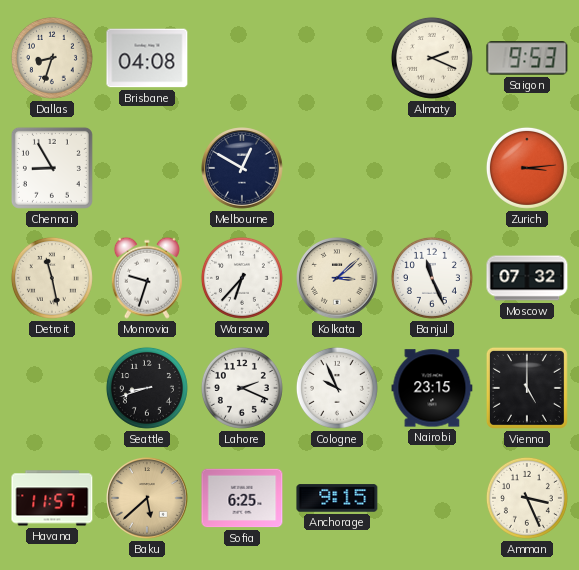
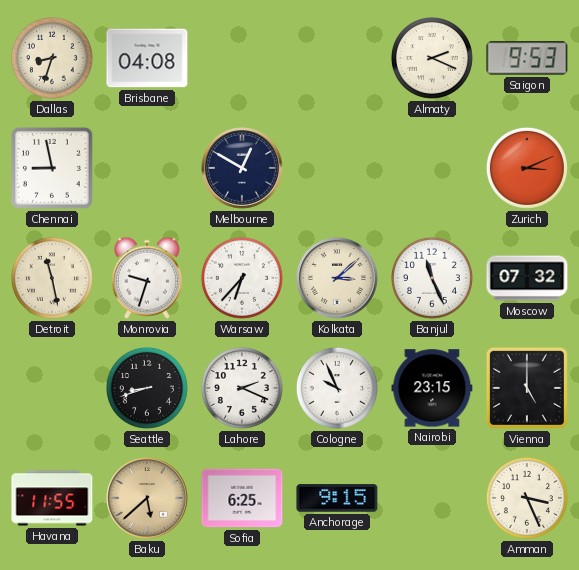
Chennai: 8:55 -> 8:58 (52, 168)
Zurich: 3:14 -> 3:11 (527, 168)
Havana: 11:57 -> 11:55 (52, 498)
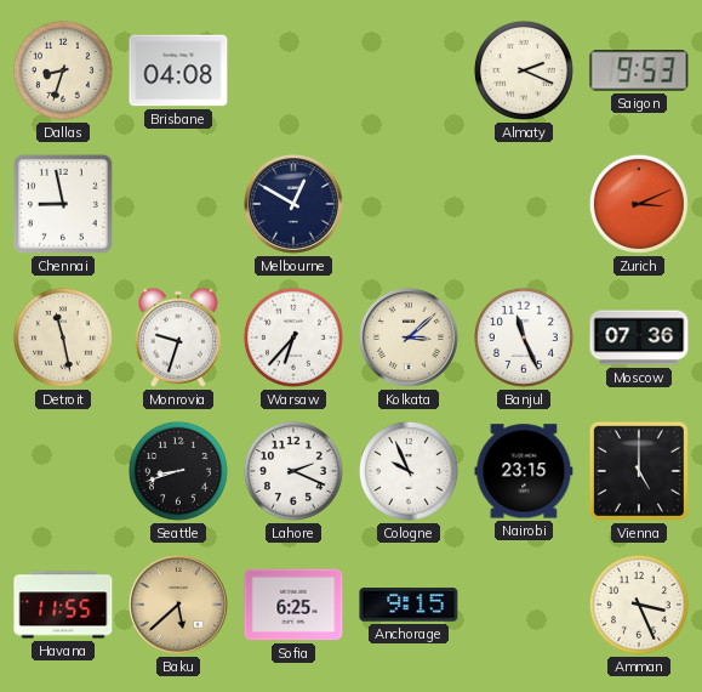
Moscow: 07:32 -> 07:36 (639, 338)
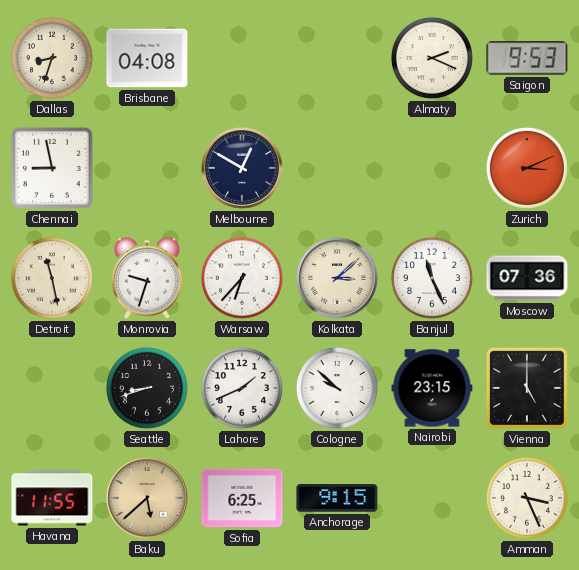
Lahore: 2:19 -> 1:41 (242, 388)
Cologne: 9:56 -> 9:52 (337, 388)
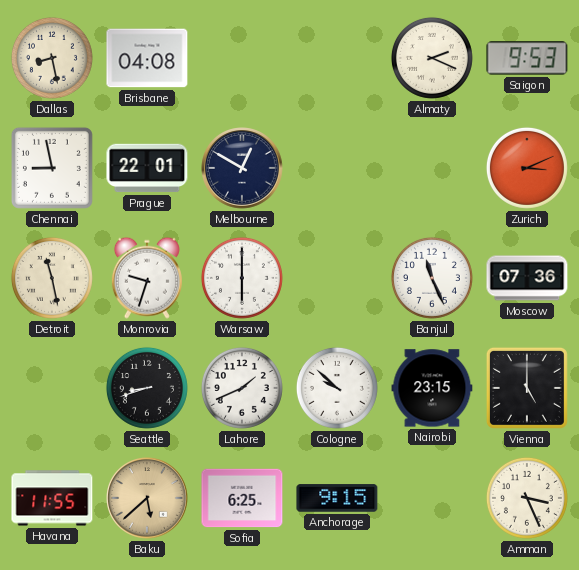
Dallas: 8:33 -> 8:28 (52, 58)
Prague: none -> 22:01 (147, 168)
Warsaw: 6:37 -> 6:00 (242, 278)
Kolkata: 3:08 -> none (337, 278)
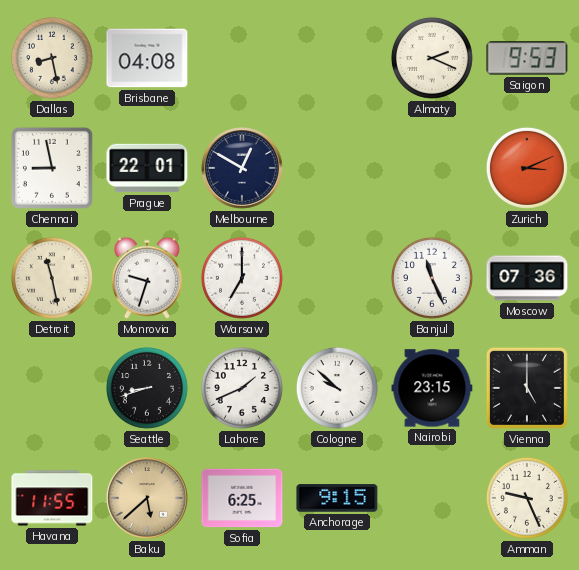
Warsaw: 6:00 -> 7:00 (242, 278)
Amman: 3:26 -> 9:26 (527, 498)
